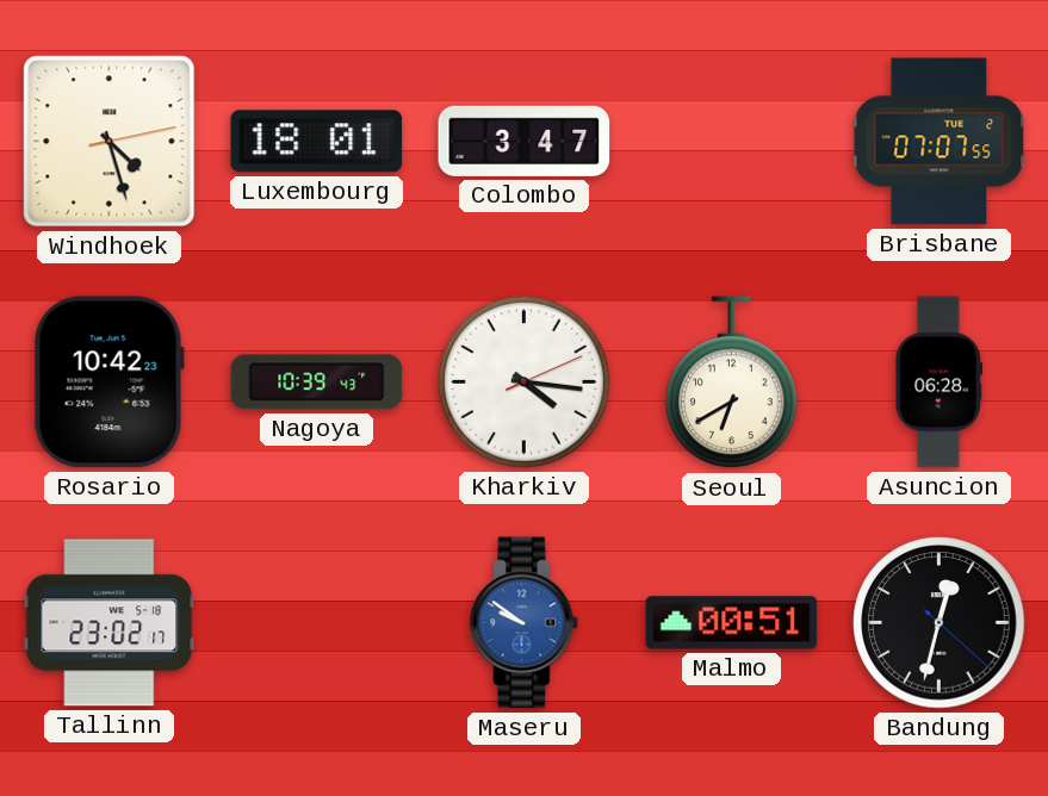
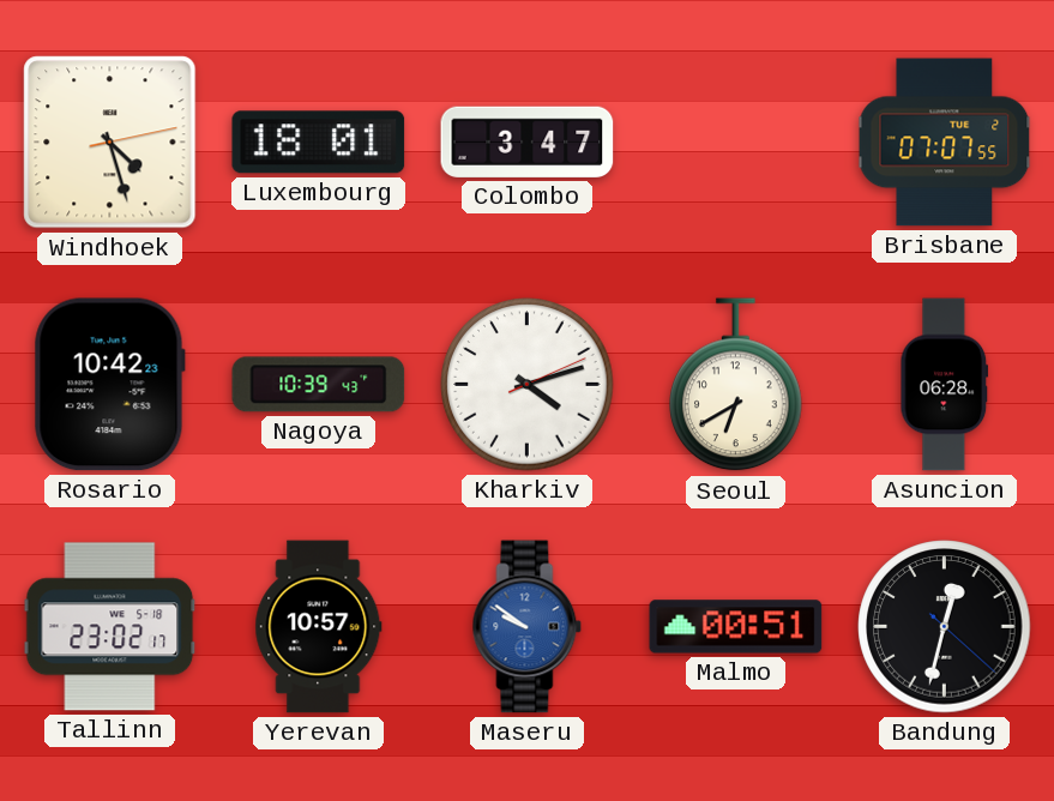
Kharkiv: 4:16 -> 4:12 (528, 385)
Yerevan: none -> 10:57 (319, 627)
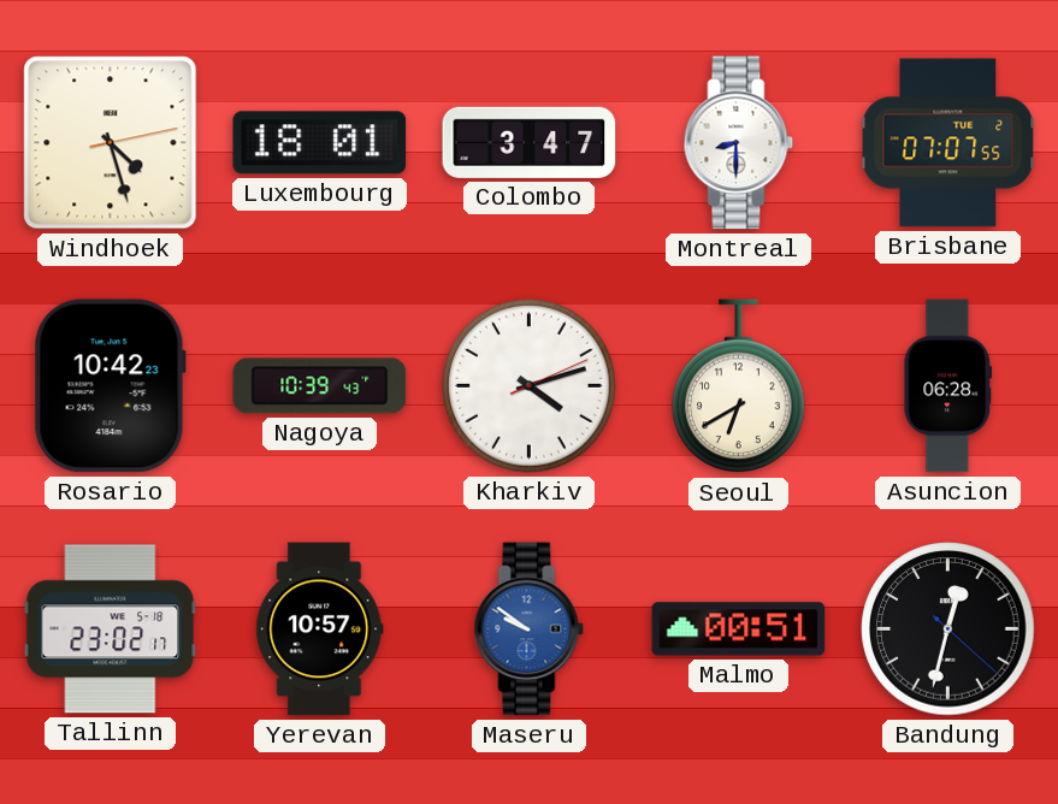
Montreal: none -> 8:30 (739, 143)
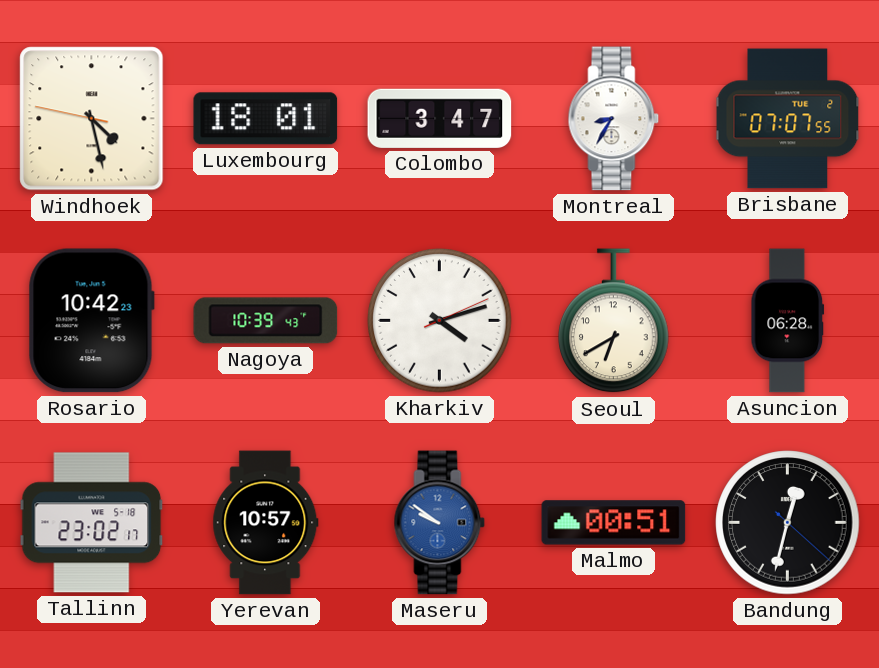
Windhoek: 4:27:13 -> 4:27:47 (92, 119)
Montreal: 8:30 -> 8:35 (614, 119)
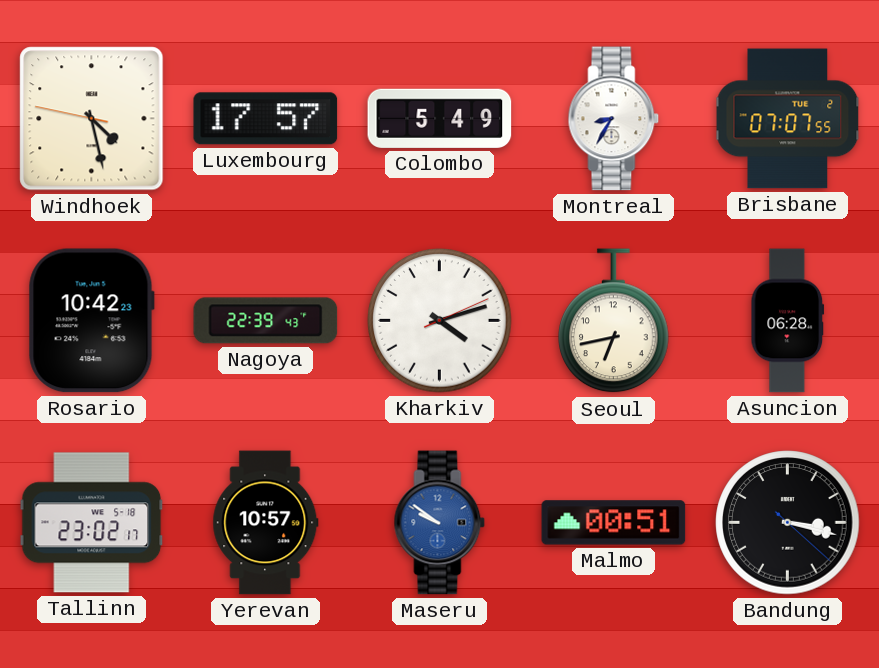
Luxembourg: 18:01 -> 17:57 (266, 119)
Colombo: 3:47 -> 5:49 (440, 118)
Nagoya: 10:39 -> 22:39 (266, 321)
Seoul: 6:40 -> 6:43 (614, 321)
Bandung: 12:32 -> 3:17 (788, 523)
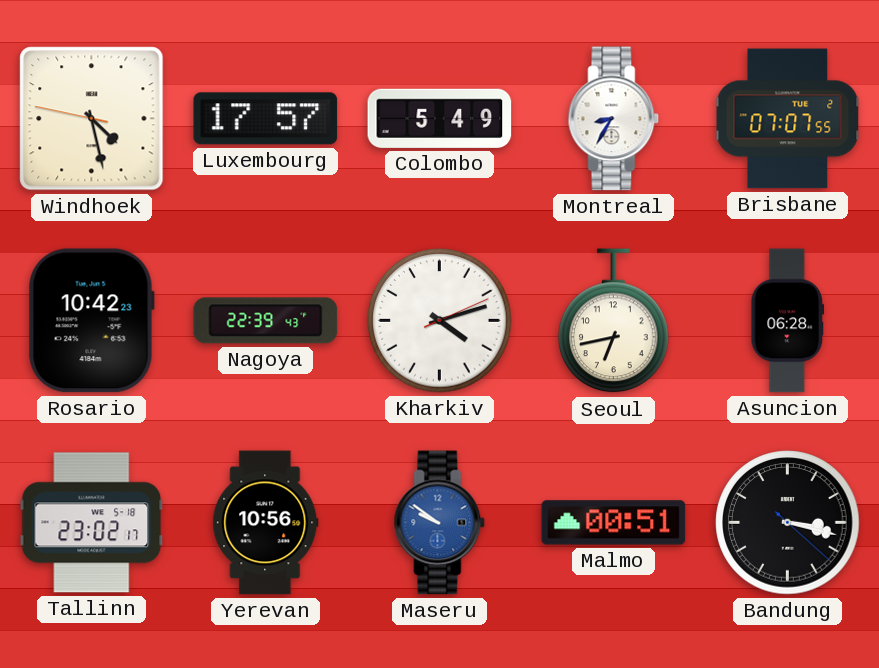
Yerevan: 10:57 -> 10:56 (266, 523)
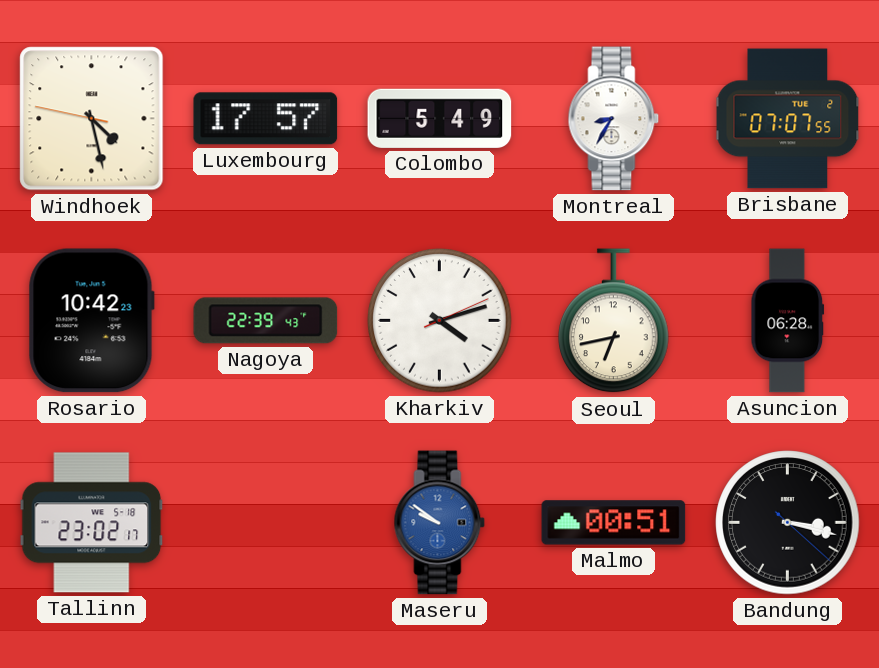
Yerevan: 10:56 -> none (266, 523)
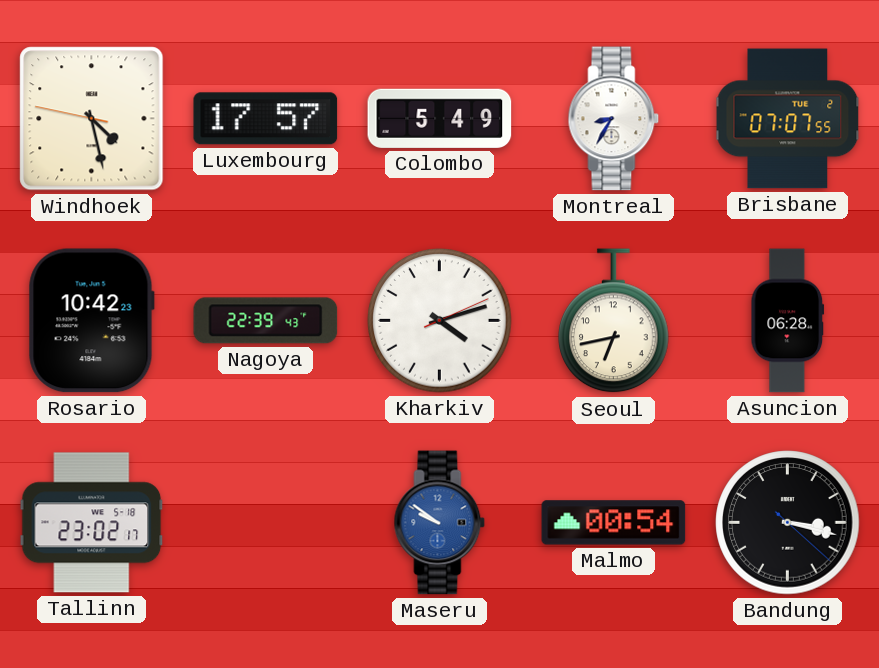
Malmo: 00:51 -> 00:54 (614, 523)
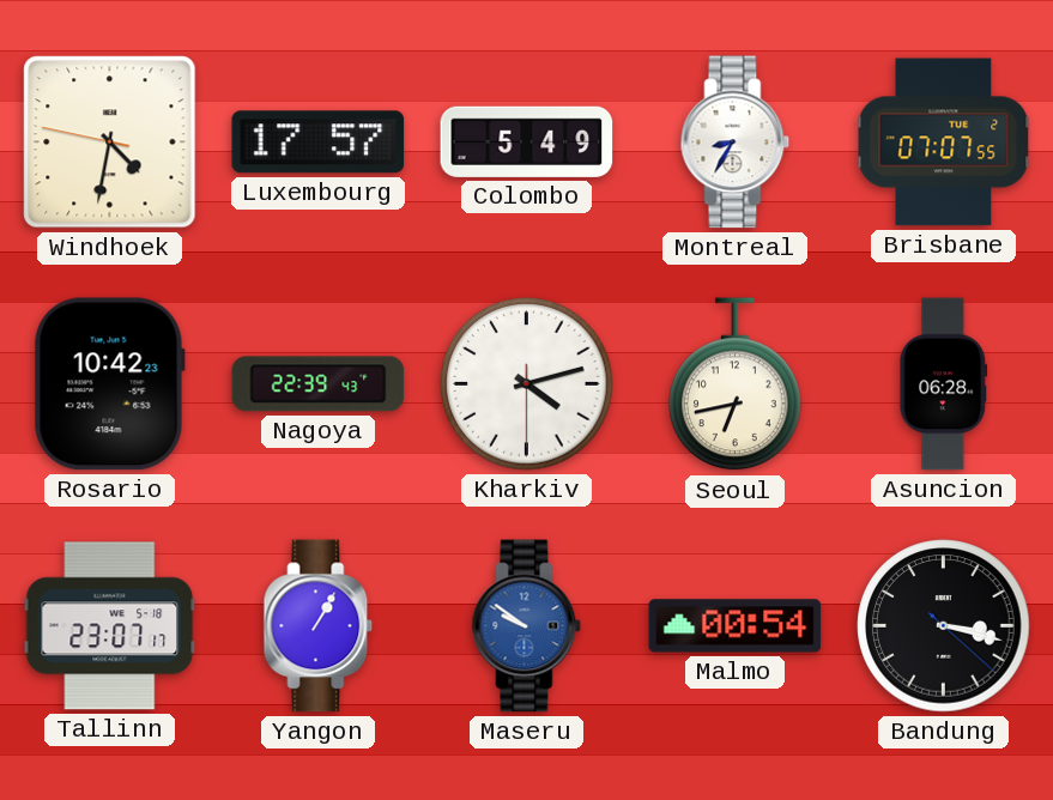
Windhoek: 4:27 -> 4:31 (110, 143)
Kharkiv: 4:12:11 -> 4:12:30 (527, 384)
Tallinn: 23:02 -> 23:07 (110, 626)
Yangon: none -> 1:05 (319, 626)
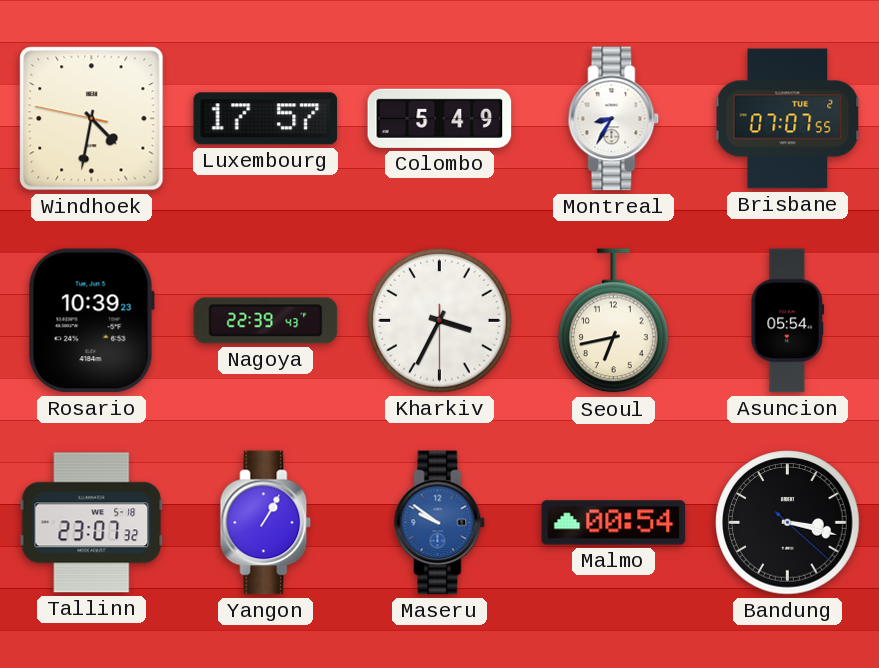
Rosario: 10:42 -> 10:39 (91, 321)
Kharkiv: 4:12 -> 3:34 (440, 321)
Asuncion: 06:28 -> 05:54 (788, 321)
Tallinn: 23:07:17 -> 23:07:32 (92, 523)
